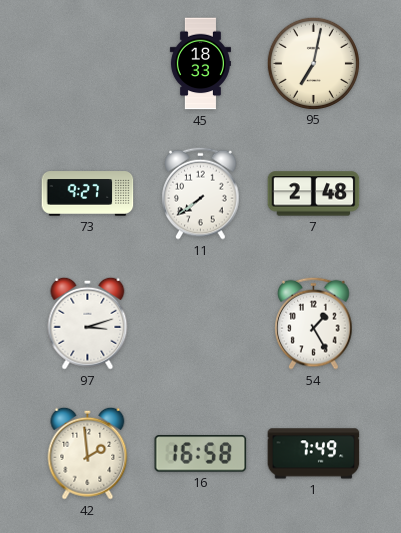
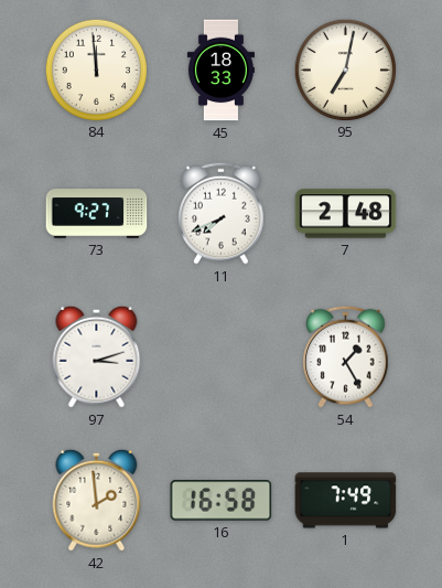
84: none -> 11:59 (96, 70)
11: 7:39 -> 7:41 (222, 213)
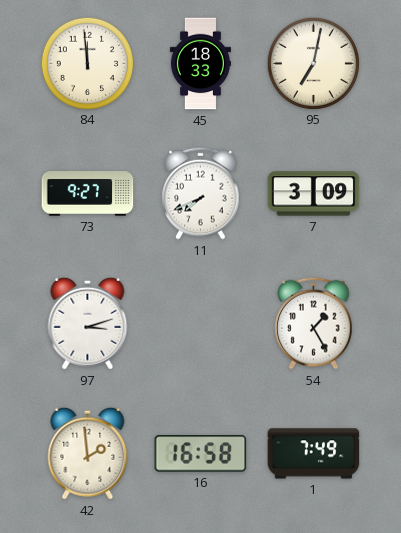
7: 2:48 -> 3:09 (314, 194)
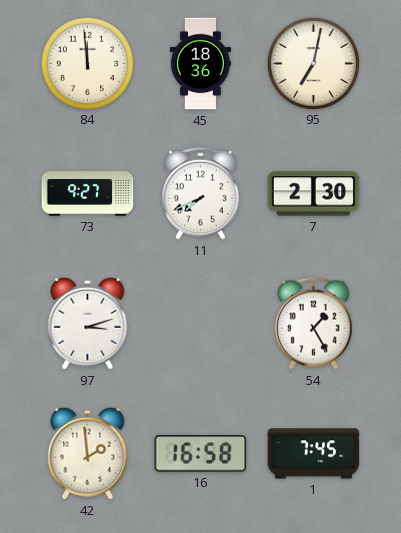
45: 18:33 -> 18:36 (200, 64)
7: 3:09 -> 2:30 (314, 194)
1: 7:49 -> 7:45 (314, 454)
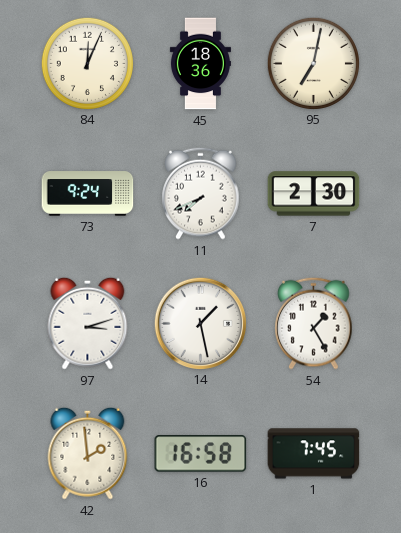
84: 11:59 -> 12:04 (87, 63)
73: 9:27 -> 9:24 (88, 194)
14: none -> 1:28 (200, 323)
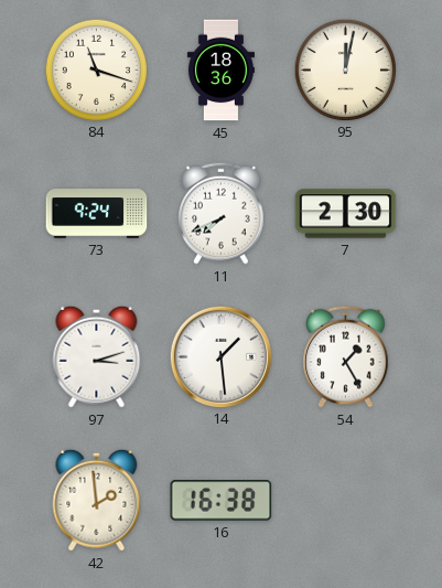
84: 12:04 -> 11:18 (96, 70)
95: 7:02 -> 12:02 (345, 70)
14: 1:28 -> 1:29 (220, 356)
16: 16:58 -> 16:38 (222, 501)
1: 7:45 -> none (314, 454)
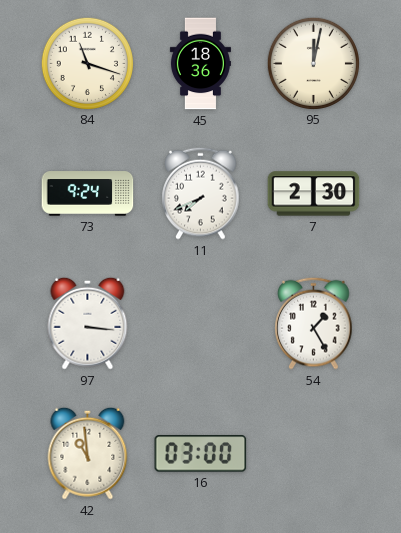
97: 3:12 -> 3:16 (88, 323)
14: 1:29 -> none (220, 356)
42: 1:59 -> 10:59 (88, 453)
16: 16:38 -> 03:00 (201, 454)
